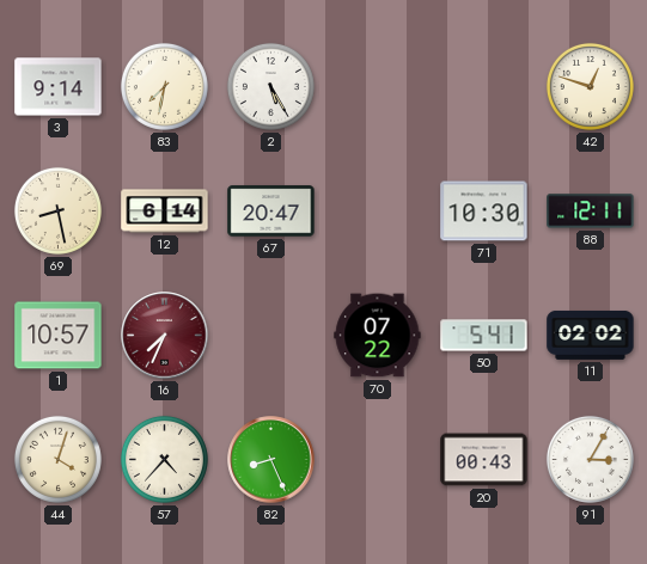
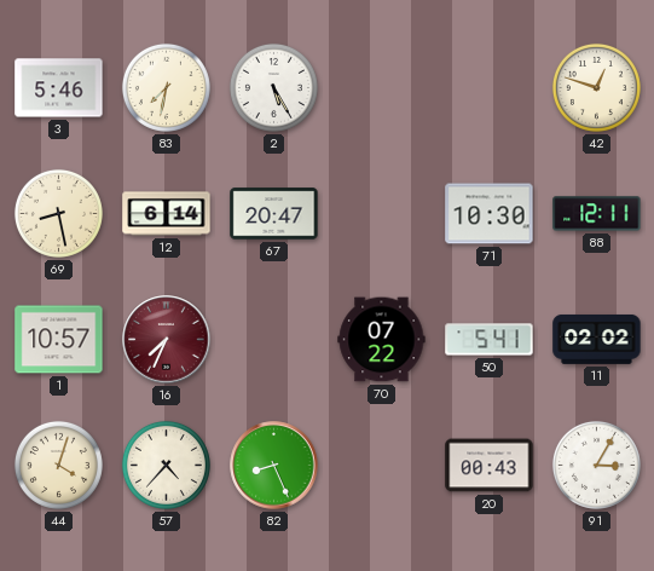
3: 9:14 -> 5:46 (59, 88)
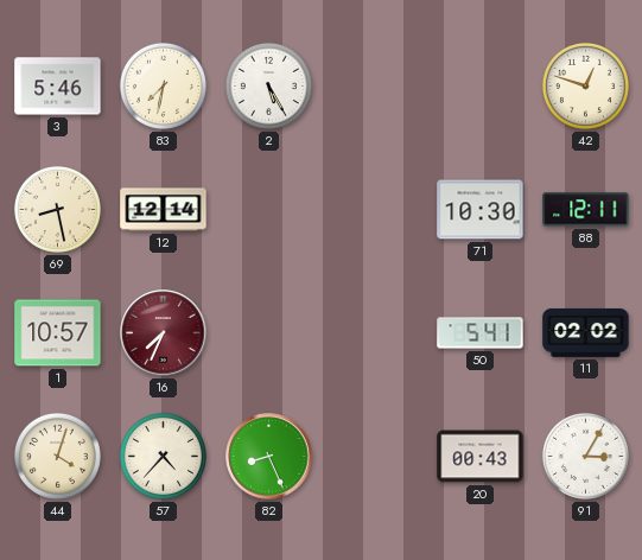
12: 6:14 -> 12:14 (164, 210)
67: 20:47 -> none (274, 214)
70: 07:22 -> none (382, 340)
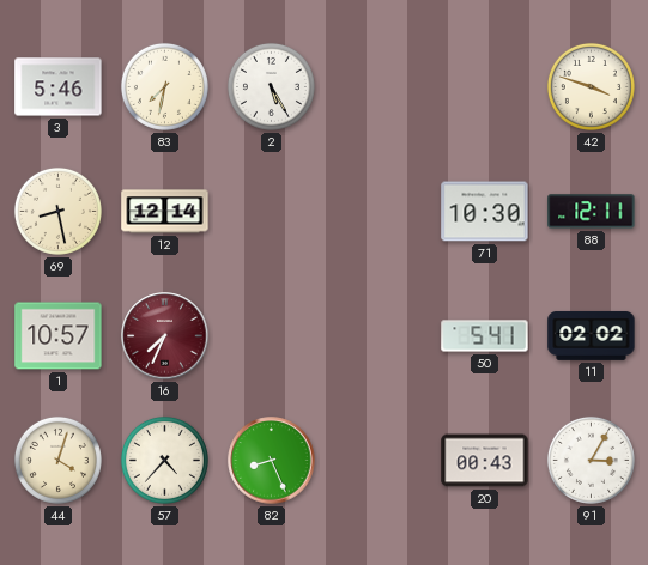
42: 12:48 -> 3:48 (591, 86)
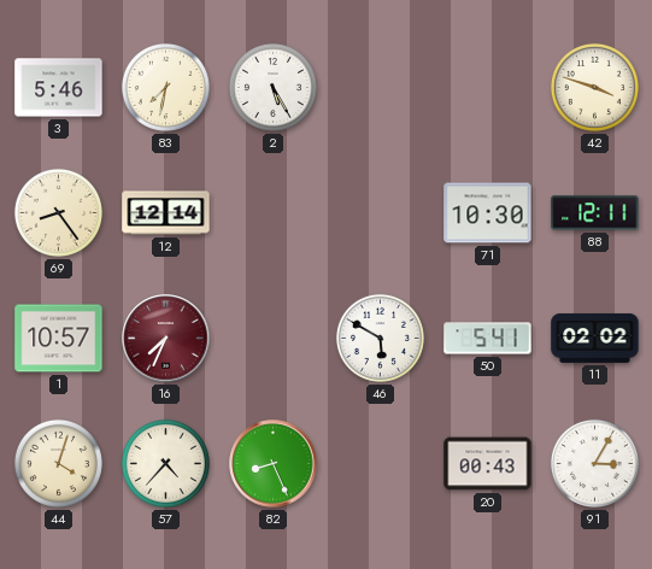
69: 8:28 -> 8:24 (58, 212)
46: none -> 5:50 (380, 338)
